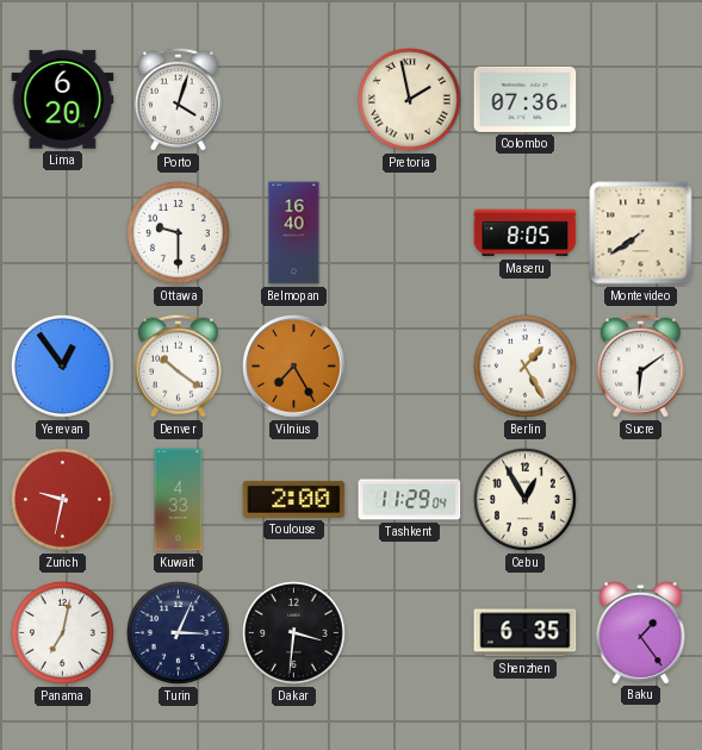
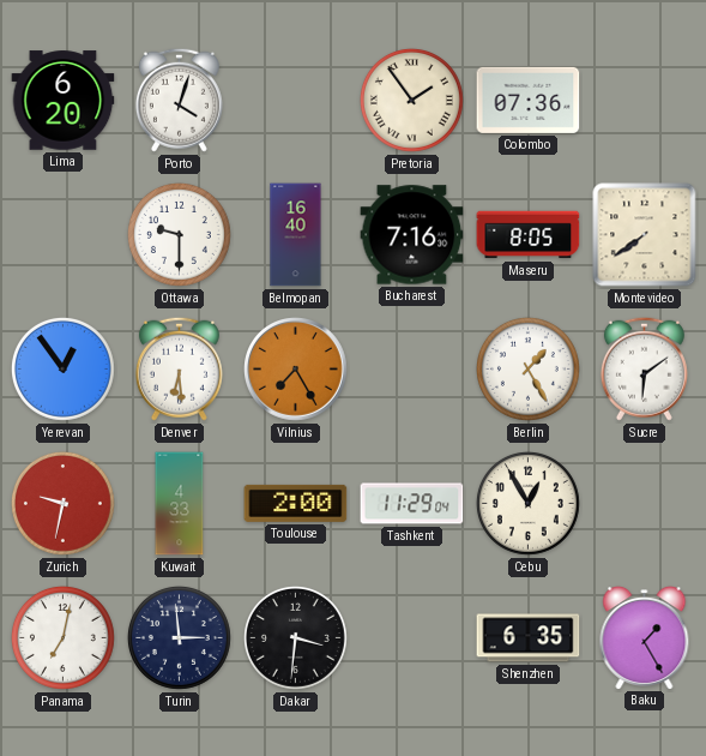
Pretoria: 1:58 -> 1:54 (411, 100)
Bucharest: none -> 7:16 (412, 235)
Denver: 10:21 -> 6:29 (179, 368)
Turin: 3:04 -> 2:59 (179, 637)
Baku: 1:24 -> 1:25 (645, 638)
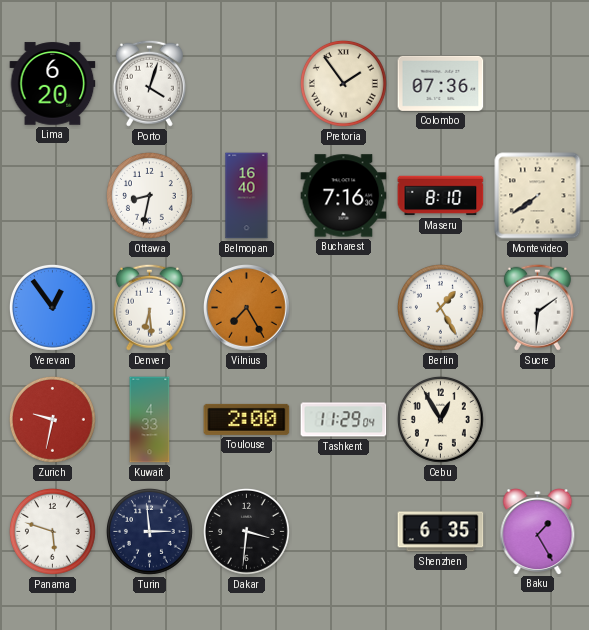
Ottawa: 9:30 -> 8:32 (149, 195)
Maseru: 8:05 -> 8:10 (441, 196)
Panama: 7:02 -> 5:48 (52, 531)
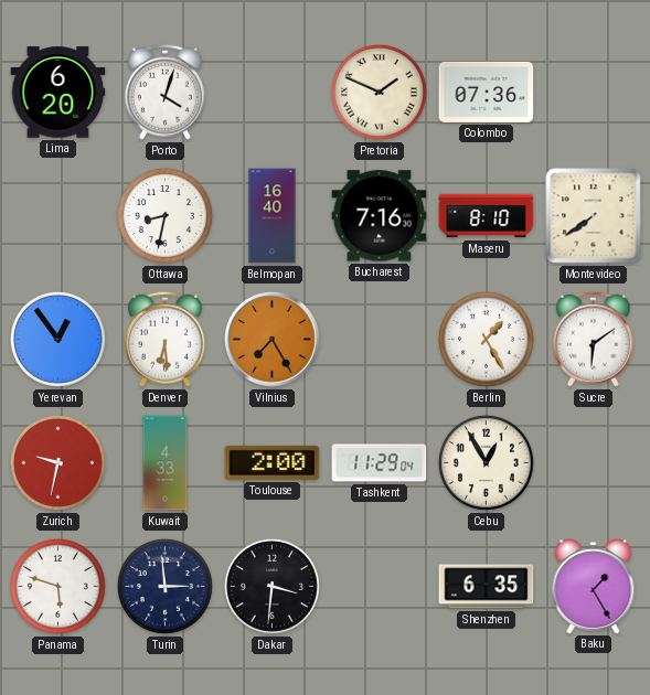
Pretoria: 1:54 -> 1:49 (379, 92)
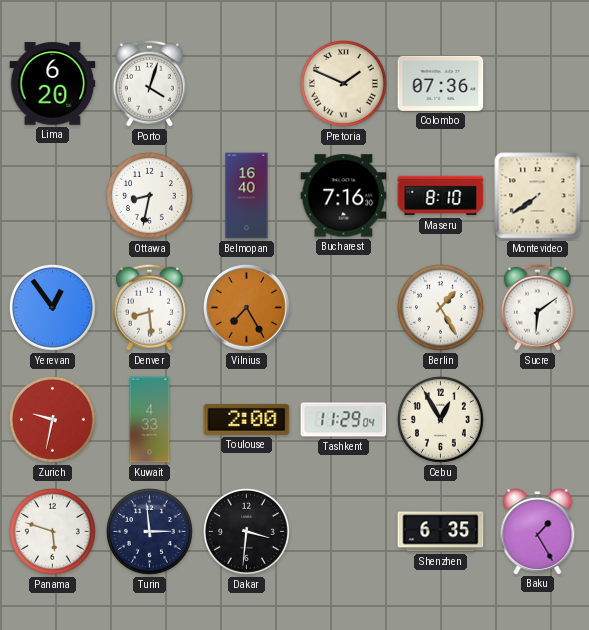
Denver: 6:29 -> 8:29 (149, 307)
